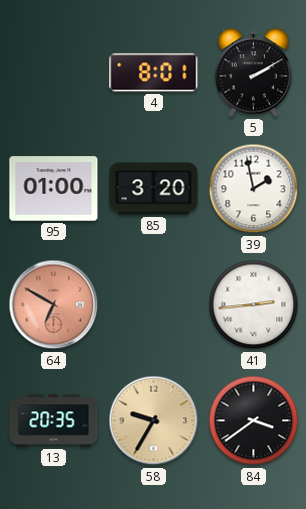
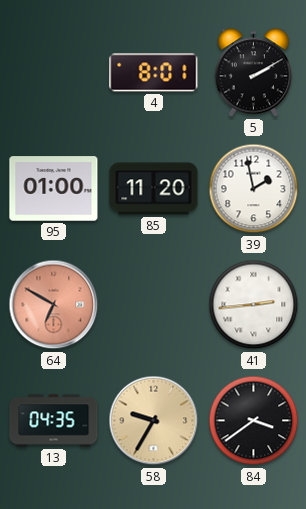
85: 3:20 -> 11:20 (154, 189)
13: 20:35 -> 04:35 (54, 421)
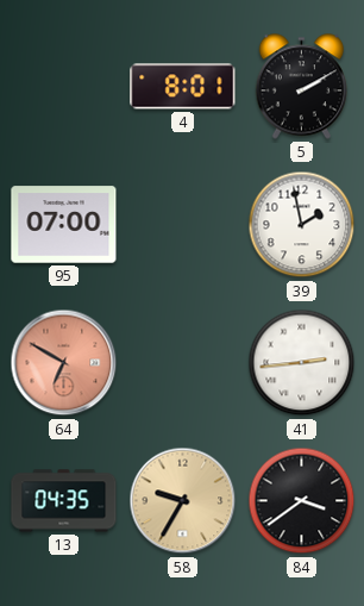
95: 01:00 -> 07:00 (64, 225)
85: 11:20 -> none (154, 189)
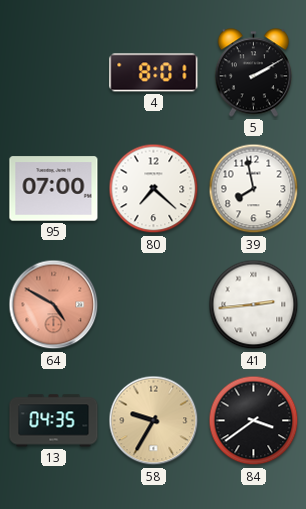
80: none -> 7:22 (154, 189)
39: 1:58 -> 7:58 (254, 189)
64: 6:50 -> 4:50 (54, 305)
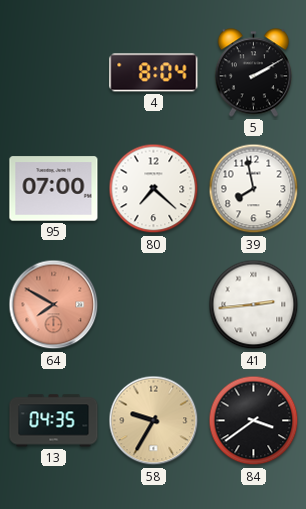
4: 8:01 -> 8:04 (154, 73)
64: 4:50 -> 7:50 (54, 305)
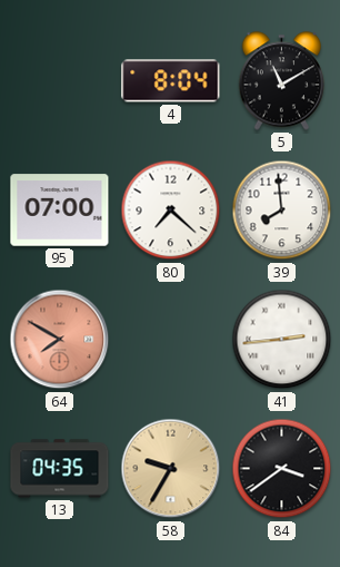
5: 2:10 -> 11:10 (282, 81)
39: 7:58 -> 7:59 (282, 211)
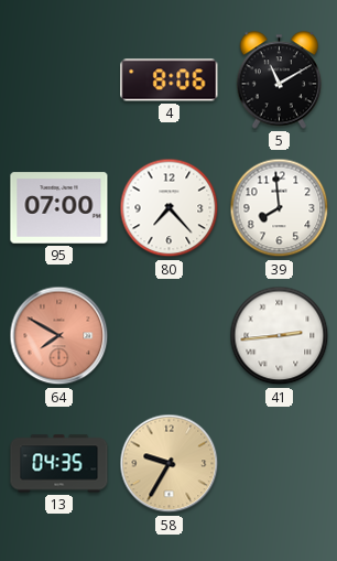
4: 8:04 -> 8:06 (170, 80)
80: 7:22 -> 7:23 (170, 208)
84: 3:39 -> none (282, 469)
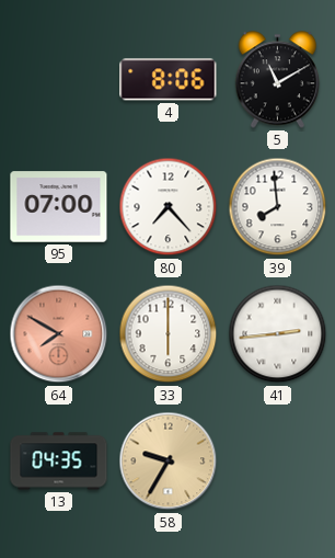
33: none -> 6:00 (169, 334)
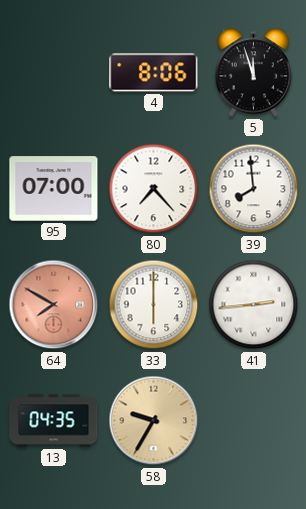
5: 11:10 -> 11:57 (254, 73)
